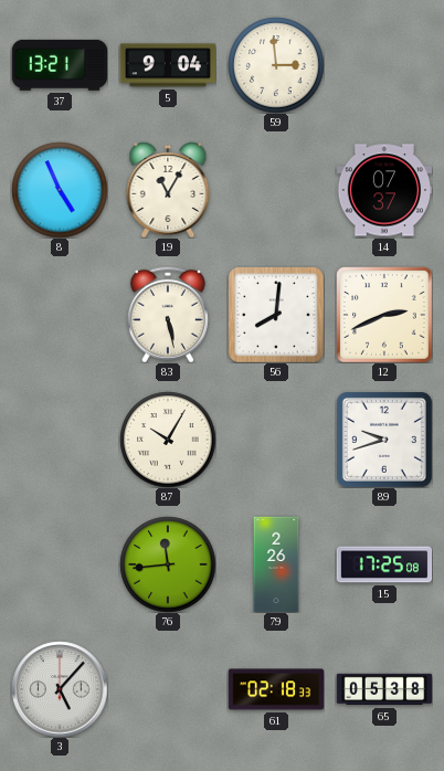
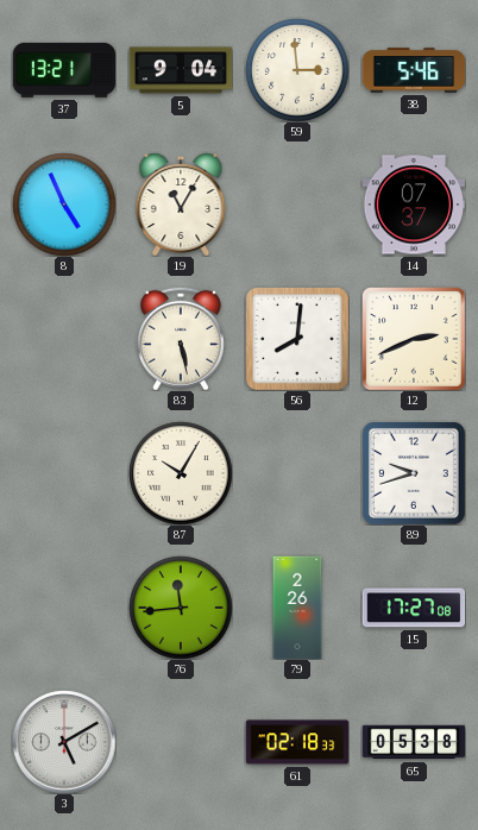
38: none -> 5:46 (414, 70)
15: 17:25 -> 17:27 (414, 608)
3: 5:07 -> 5:10 (64, 742)
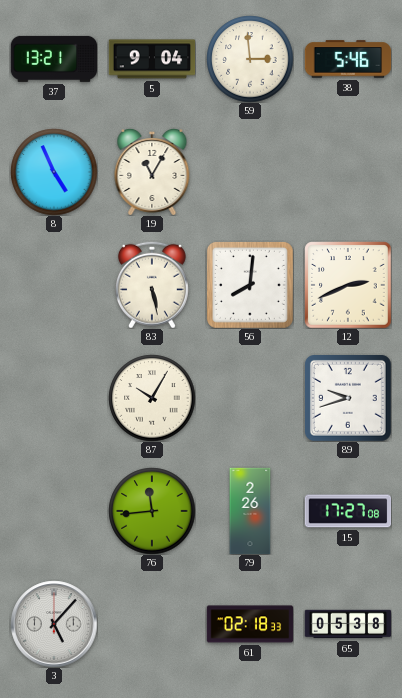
14: 07:37 -> none (414, 205)
3: 5:10 -> 5:07 (54, 624)
